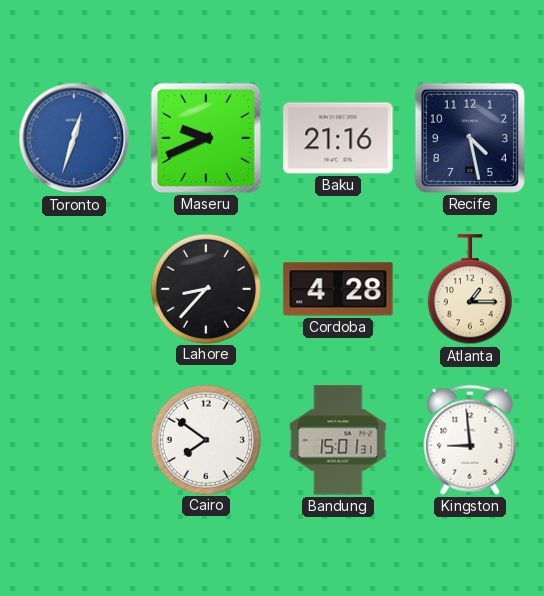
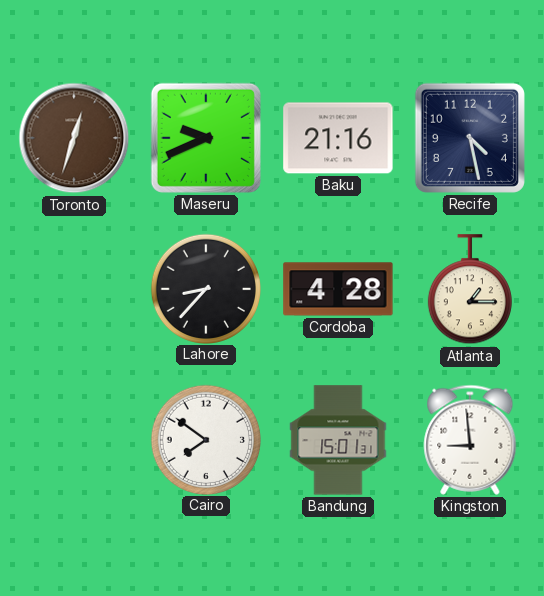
Toronto dial: blue -> brown (74, 138)
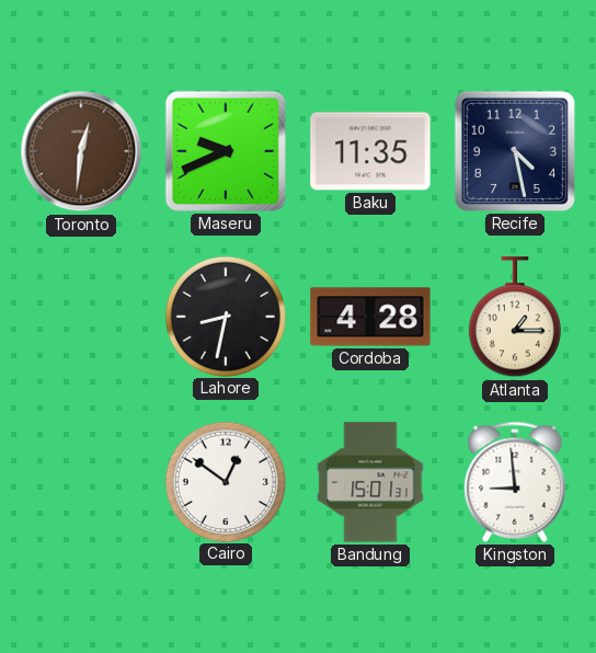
Toronto: 12:33 -> 12:31 (81, 151)
Baku: 21:16 -> 11:35 (370, 151)
Lahore: 8:37 -> 8:32 (225, 316)
Cairo: 7:51 -> 12:51 (225, 481)
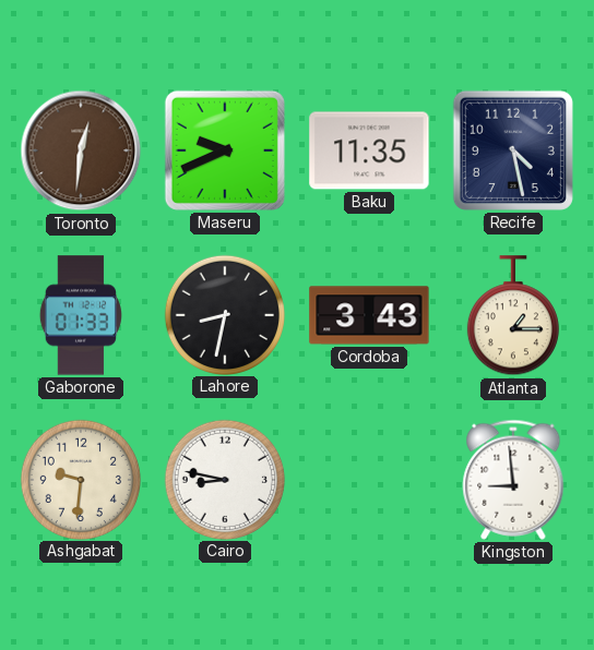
Gaborone: none -> 01:33 (81, 315)
Cordoba: 4:28 -> 3:43 (369, 315)
Ashgabat: none -> 9:31 (80, 479)
Cairo: 12:51 -> 8:47 (224, 479)
Bandung: 15:01 -> none (370, 482)
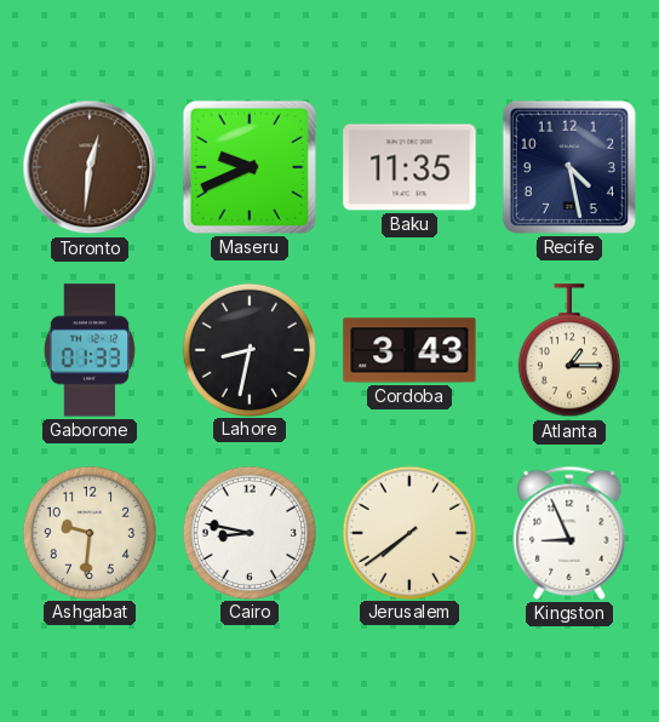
Jerusalem: none -> 7:39 (408, 532)
Kingston: 8:59 -> 8:56 (569, 533)
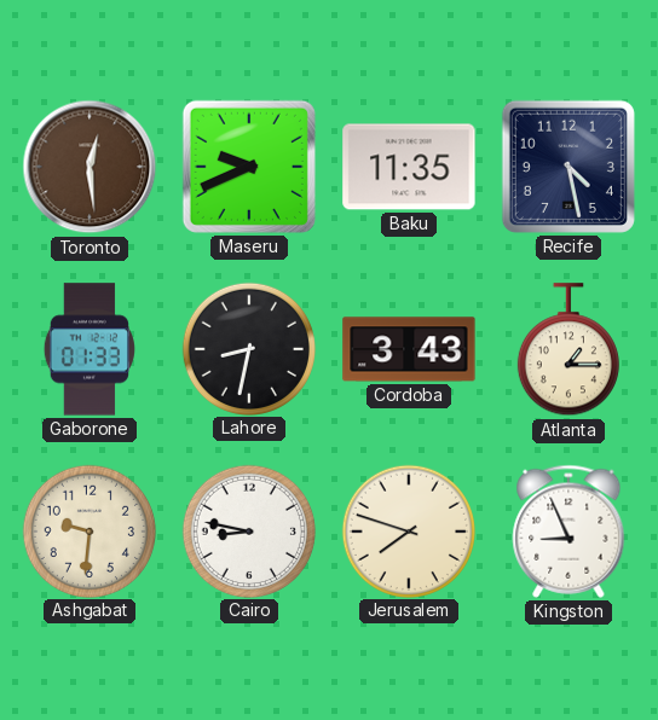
Toronto: 12:31 -> 12:29 (90, 167)
Jerusalem: 7:39 -> 7:48 (408, 530)
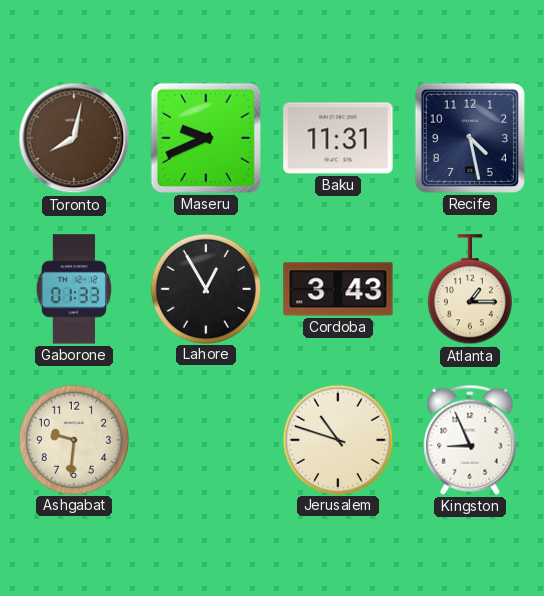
Toronto: 12:29 -> 8:02 (74, 138)
Baku: 11:35 -> 11:31 (338, 138)
Lahore: 8:32 -> 12:55 (205, 288)
Cairo: 8:47 -> none (248, 530)
Jerusalem: 7:48 -> 10:48 (337, 439)
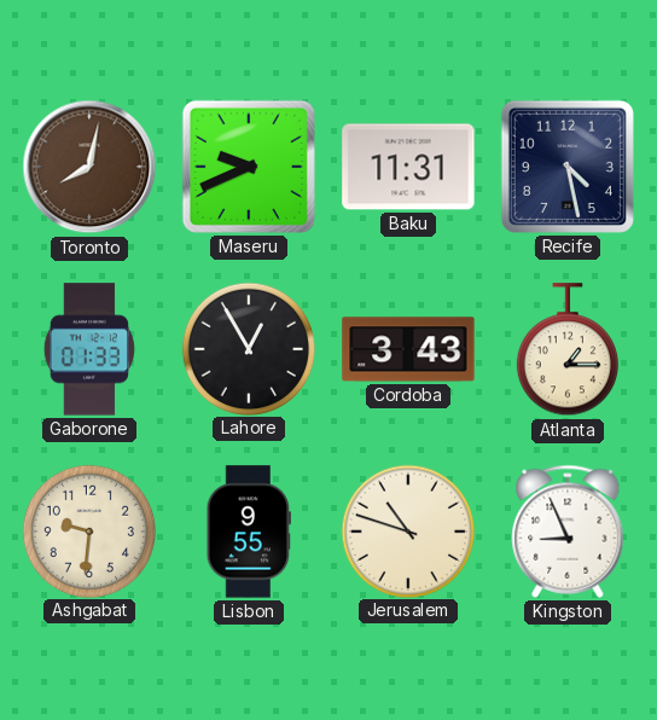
Lisbon: none -> 9:55 (249, 532)
